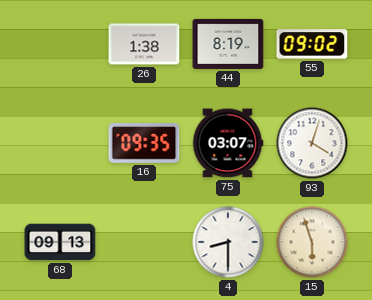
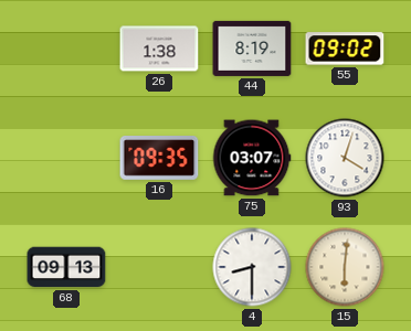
15: 5:57 -> 6:01 (345, 267)
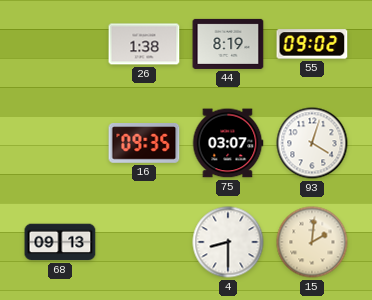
15: 6:01 -> 2:01 (312, 242)
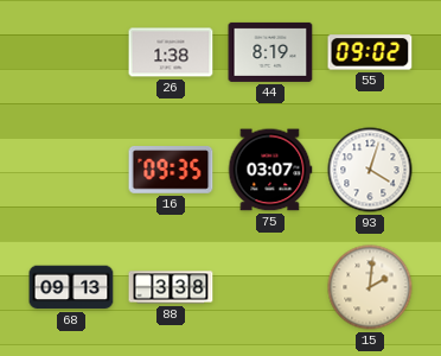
88: none -> 3:38 (171, 287)
4: 8:30 -> none (228, 242)
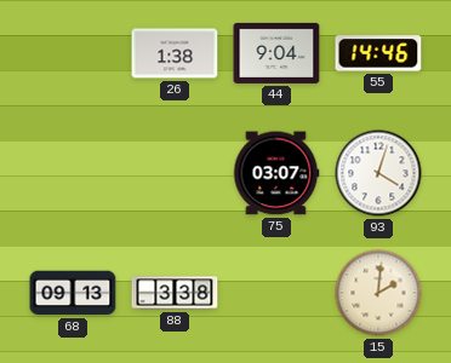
44: 8:19 -> 9:04 (276, 53)
55: 09:02 -> 14:46 (378, 53)
16: 09:35 -> none (171, 170)
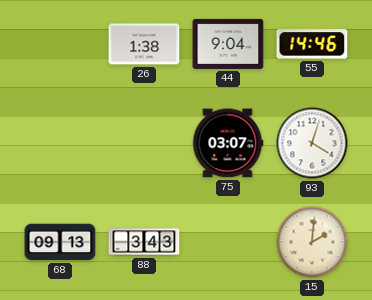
88: 3:38 -> 3:43 (144, 242)
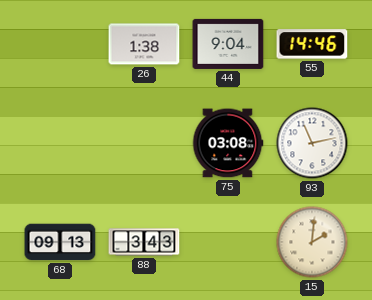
75: 03:07 -> 03:08 (228, 143)
93: 4:03 -> 11:13 (312, 143)
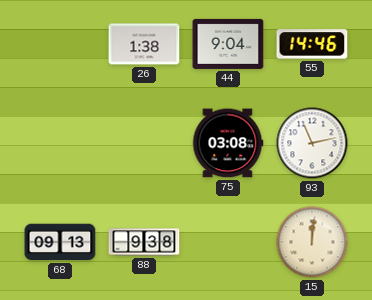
88: 3:43 -> 9:38 (144, 242)
15: 2:01 -> 12:01 (312, 242)
